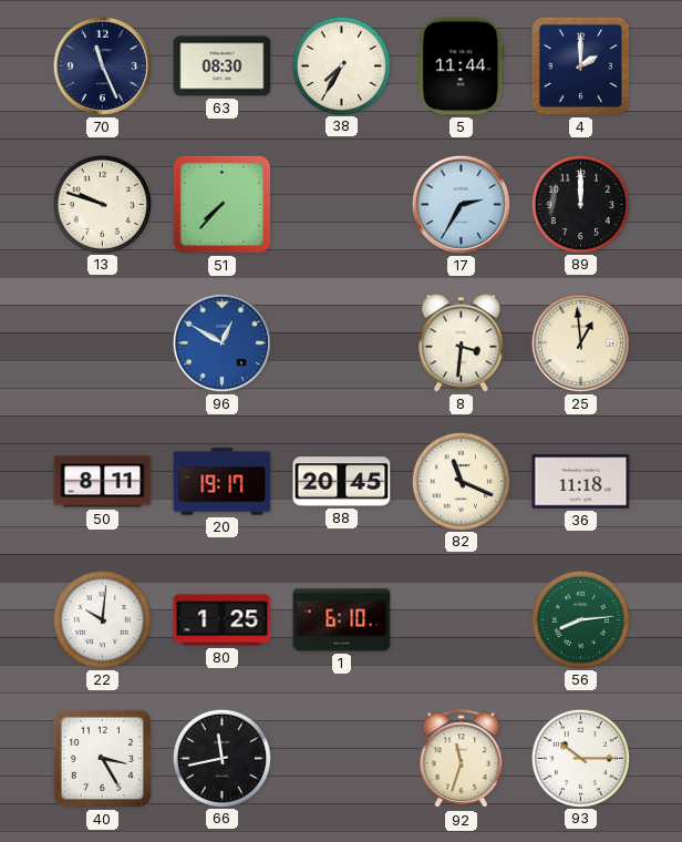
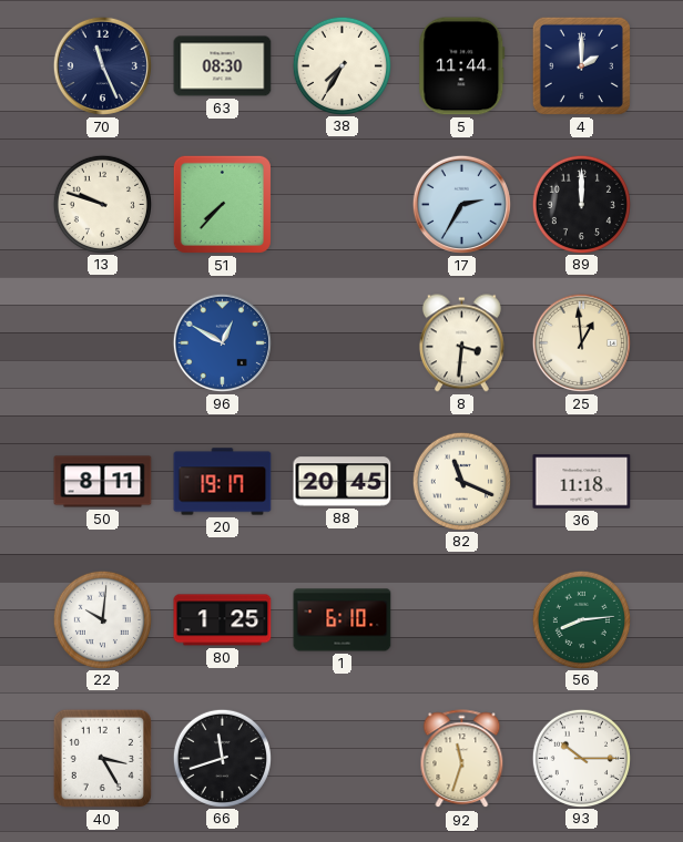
66: 11:43 -> 11:42 (222, 758)
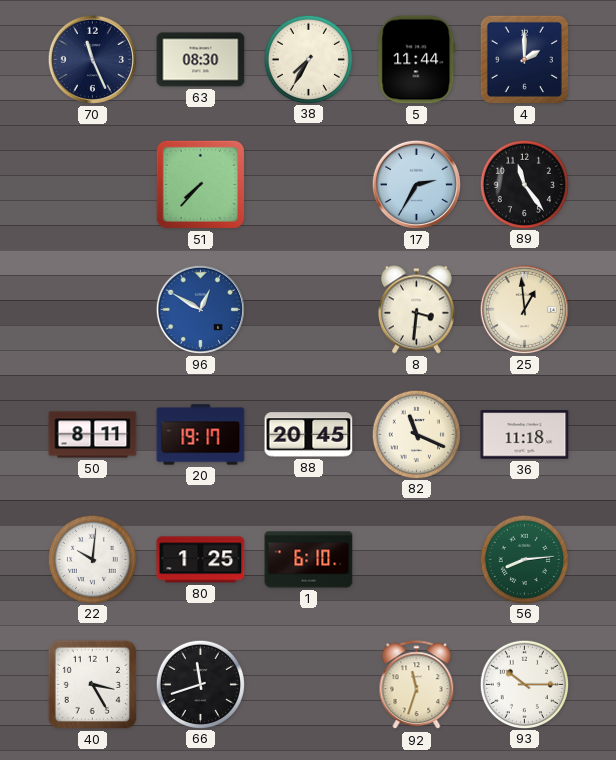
13: 9:48 -> none (102, 204)
89: 12:00 -> 11:24 (524, 184)
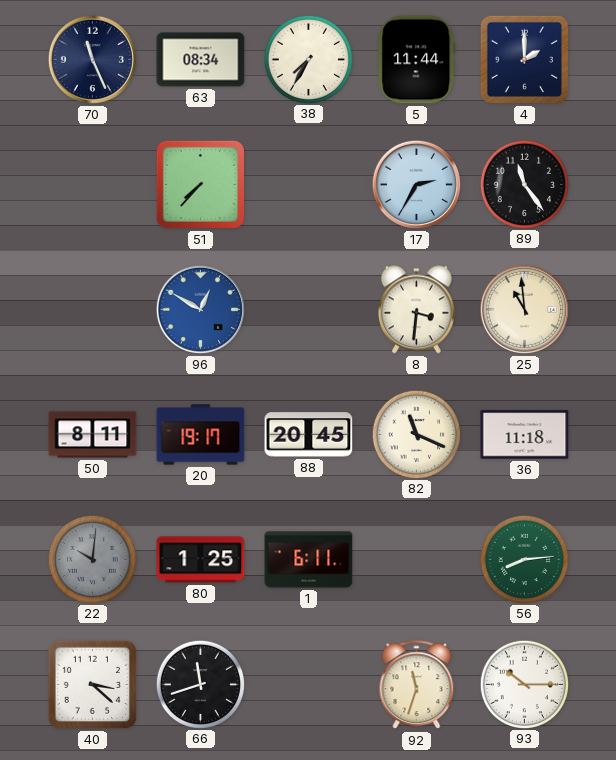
63: 08:30 -> 08:34 (201, 60)
25: 12:59 -> 10:59 (524, 309)
22 dial: white -> grey (92, 559)
1: 6:10 -> 6:11 (309, 560)
40: 3:25 -> 3:22 (92, 684)
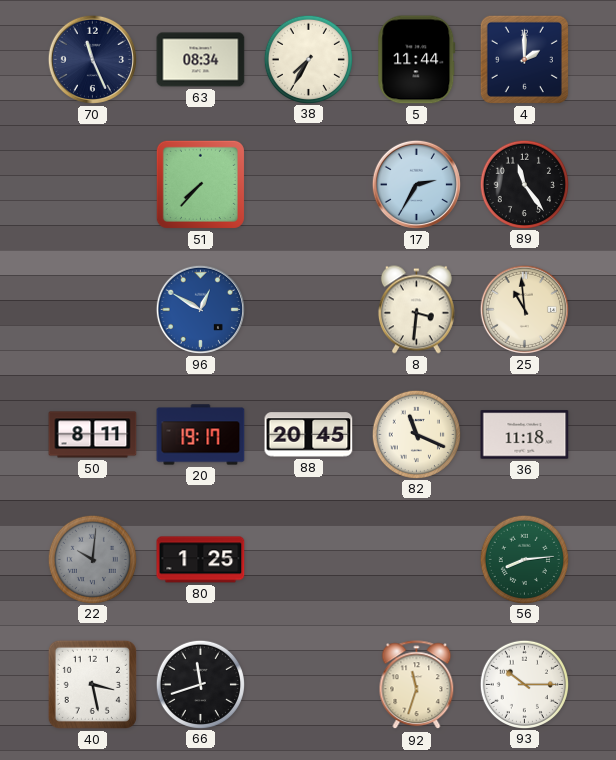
1: 6:11 -> none (309, 560)
40: 3:22 -> 3:28 (92, 684)
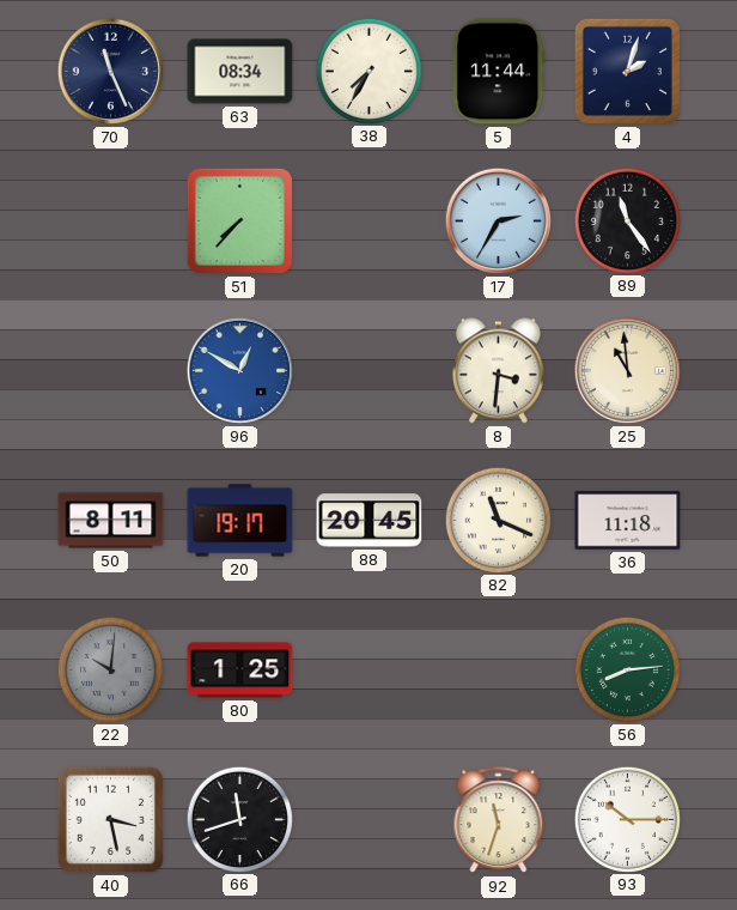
4: 2:00 -> 2:03 (627, 71)
